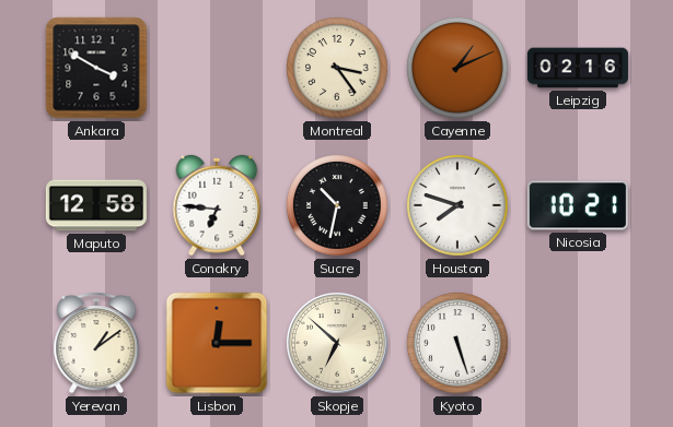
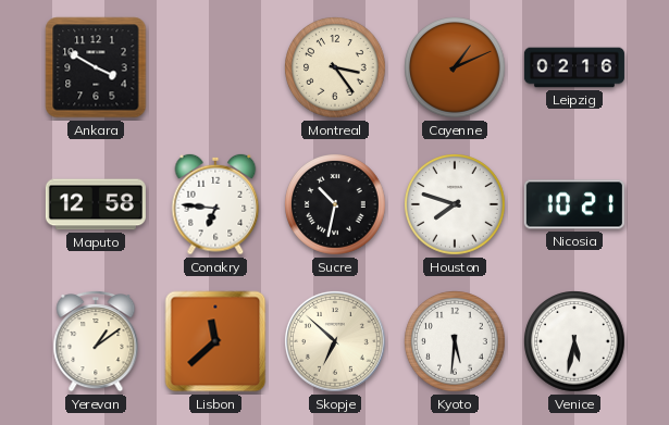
Lisbon: 12:15 -> 11:38 (215, 341)
Kyoto: 5:27 -> 5:31 (456, 342)
Venice: none -> 5:32 (575, 342)
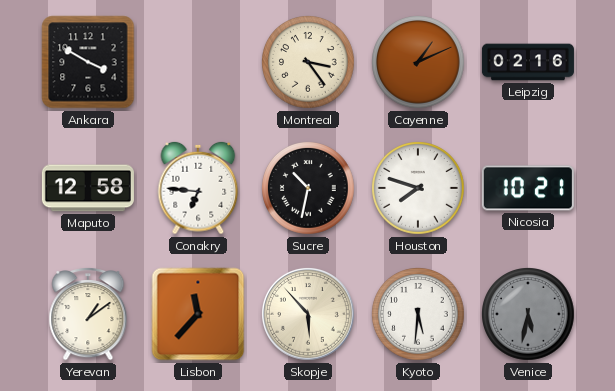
Lisbon: 11:38 -> 11:37 (198, 314)
Skopje: 6:52 -> 5:53 (308, 314)
Venice dial: white -> grey (529, 315)
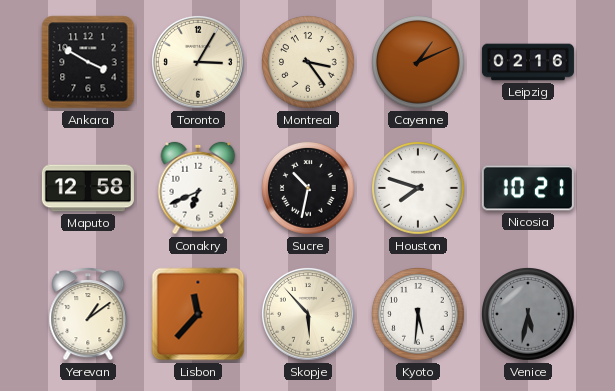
Toronto: none -> 3:05 (198, 62)
Conakry: 6:46 -> 6:41 (198, 188)
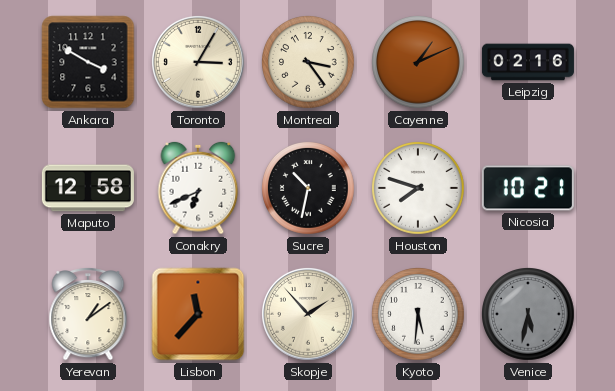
Skopje: 5:53 -> 1:53 (308, 314)
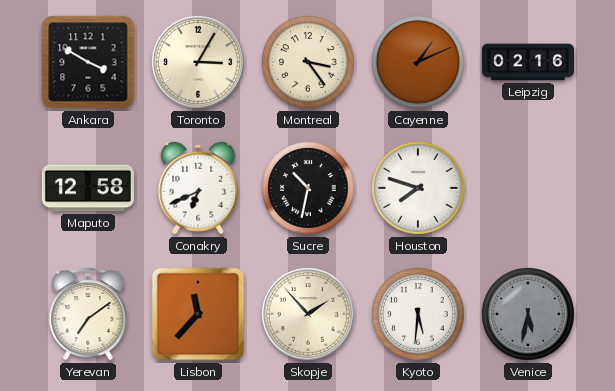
Nicosia: 10:21 -> none (528, 188)
Yerevan: 1:09 -> 7:09 (88, 315)
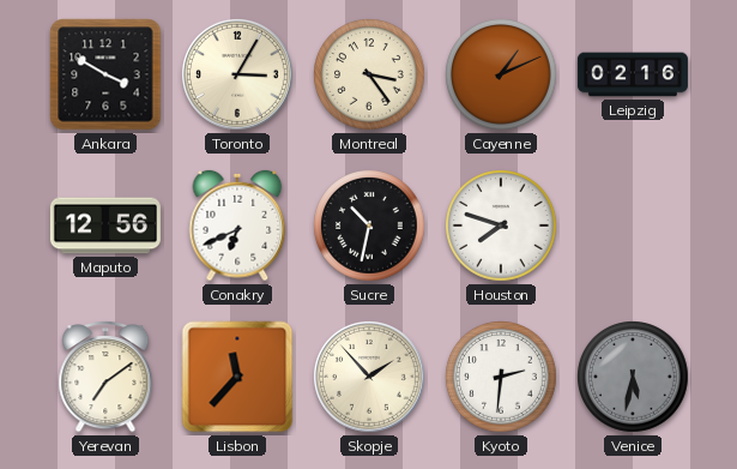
Maputo: 12:58 -> 12:56 (105, 226)
Kyoto: 5:31 -> 2:31 (502, 378)
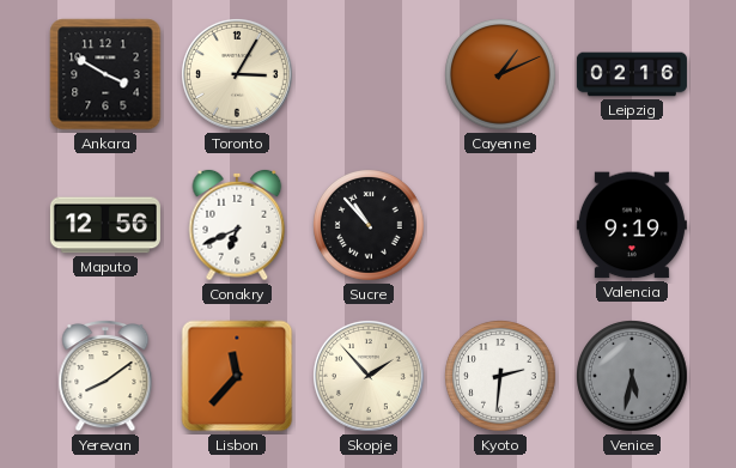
Montreal: 3:24 -> none (370, 76)
Sucre: 10:32 -> 10:53 (370, 226)
Houston: 7:48 -> none (502, 227)
Valencia: none -> 9:19 (632, 225)
Yerevan: 7:09 -> 8:09 (105, 377)
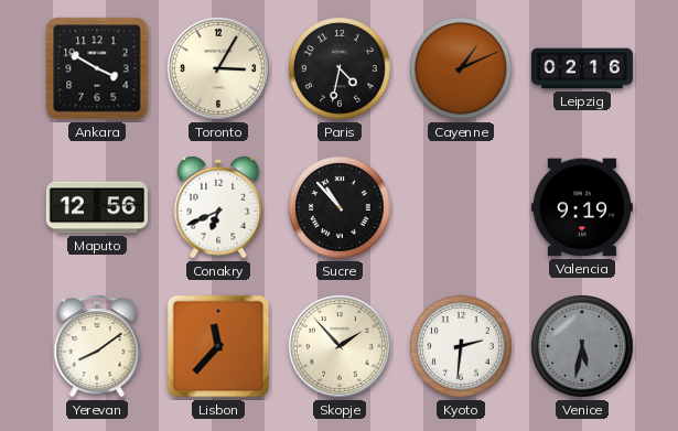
Paris: none -> 4:32 (341, 69)
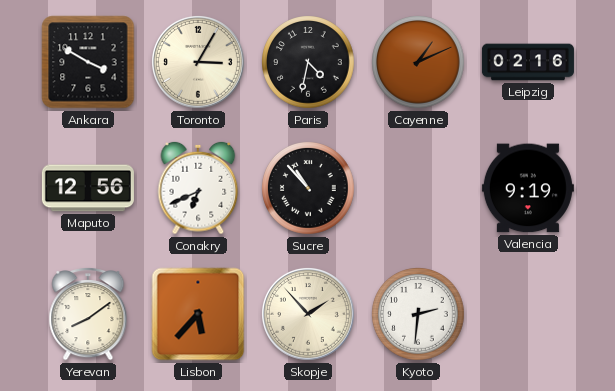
Lisbon: 11:37 -> 5:37 (198, 314)
Venice: 5:32 -> none (583, 347)
